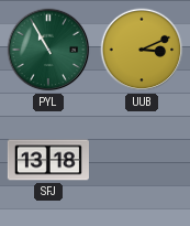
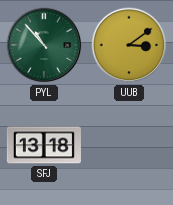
PYL: 10:55 -> 10:53 (44, 45)
UUB: 3:11 -> 3:09 (129, 45)
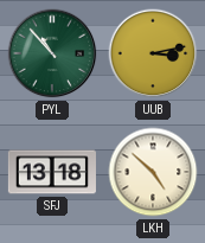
UUB: 3:09 -> 3:13 (153, 53)
LKH: none -> 4:52 (153, 172)
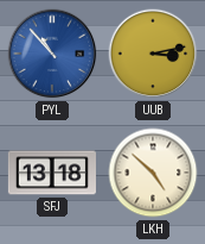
PYL dial: green -> blue (52, 54)
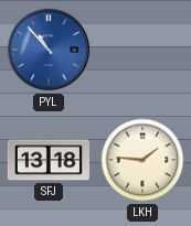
UUB: 3:13 -> none (153, 54)
LKH: 4:52 -> 1:46 (142, 160)
